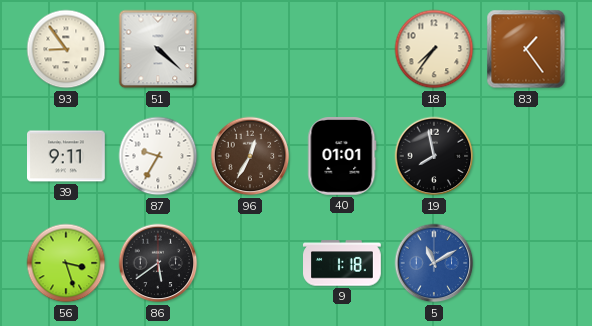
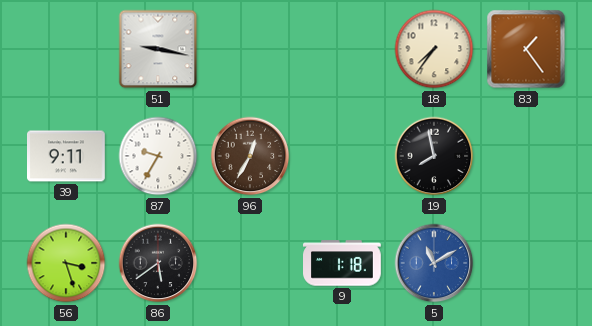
93: 8:54 -> none (66, 49)
51: 4:22 -> 9:17 (158, 49)
40: 01:01 -> none (342, 157)
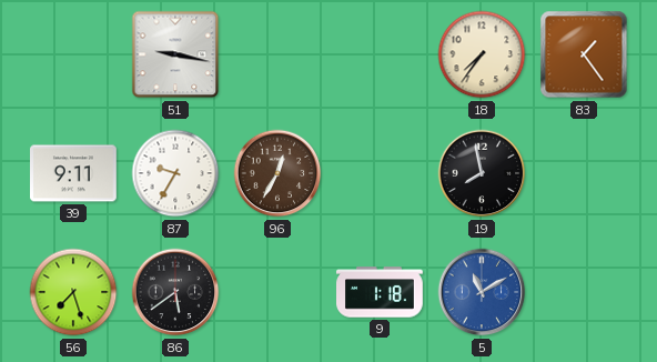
56: 3:27 -> 7:27 (73, 292)
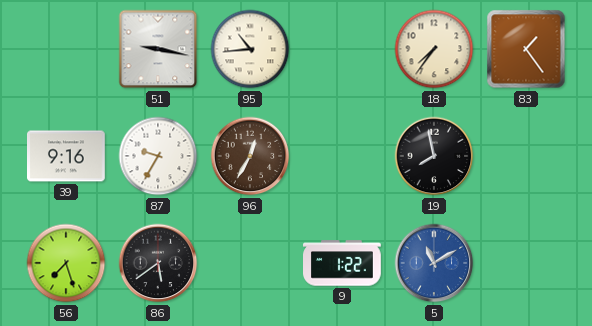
95: none -> 10:44 (250, 49)
39: 9:11 -> 9:16 (67, 156)
9: 1:18 -> 1:22 (343, 263)
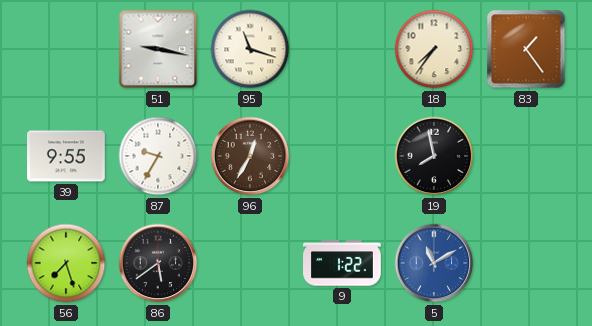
95: 10:44 -> 11:18 (250, 49)
39: 9:16 -> 9:55 (67, 156)
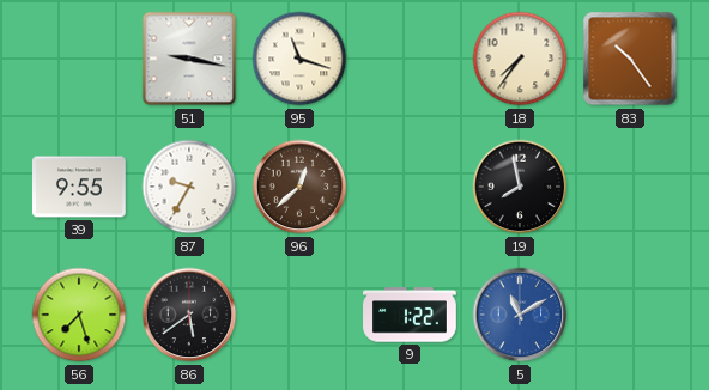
83: 1:24 -> 10:24 (630, 59)
96: 12:35 -> 12:38 (299, 187)
